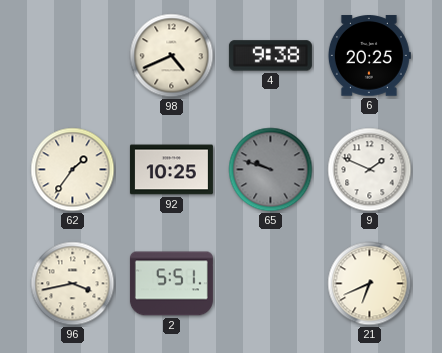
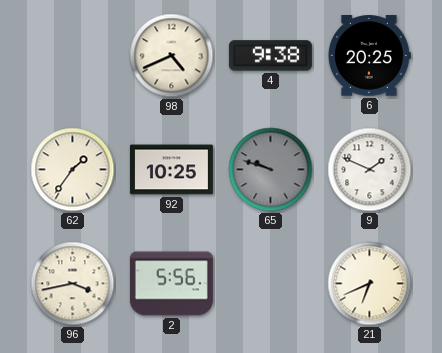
2: 5:51 -> 5:56 (171, 284)
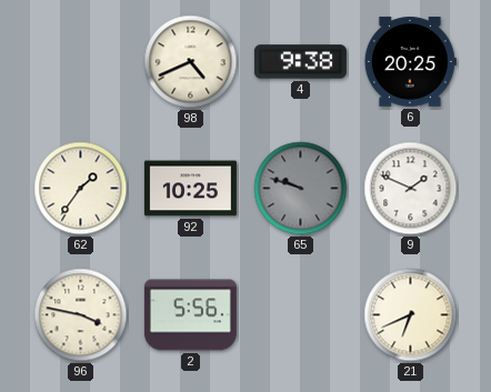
96: 3:43 -> 3:47 (81, 315)
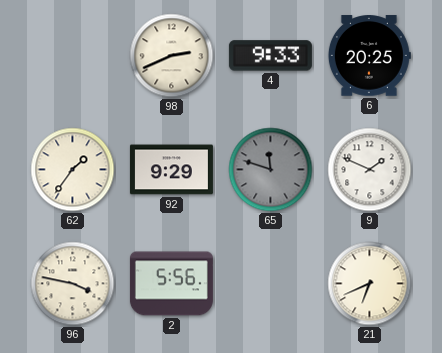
98: 4:41 -> 2:41 (172, 56)
4: 9:38 -> 9:33 (270, 56)
92: 10:25 -> 9:29 (171, 170)
65: 9:48 -> 11:48 (271, 170)
